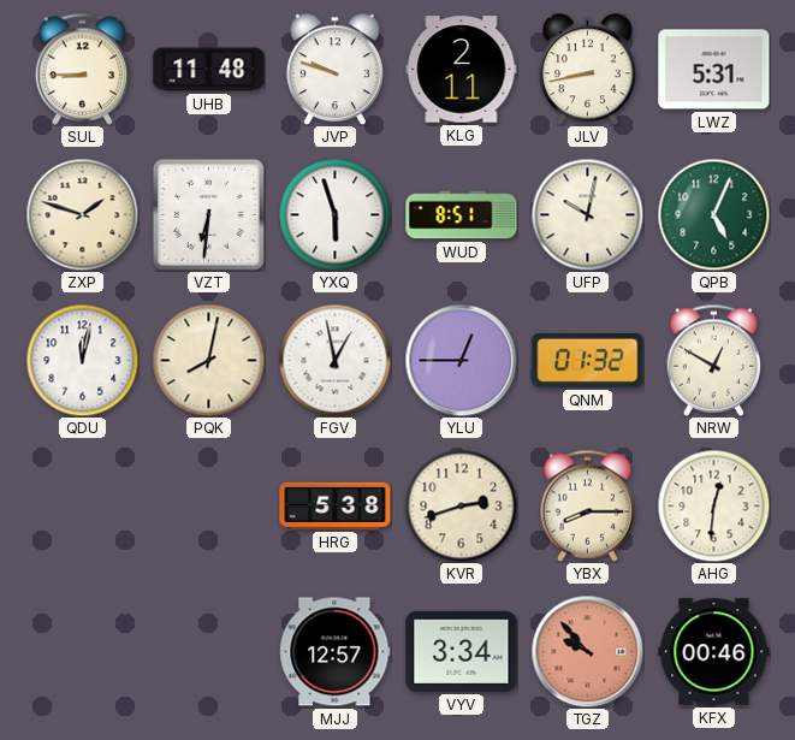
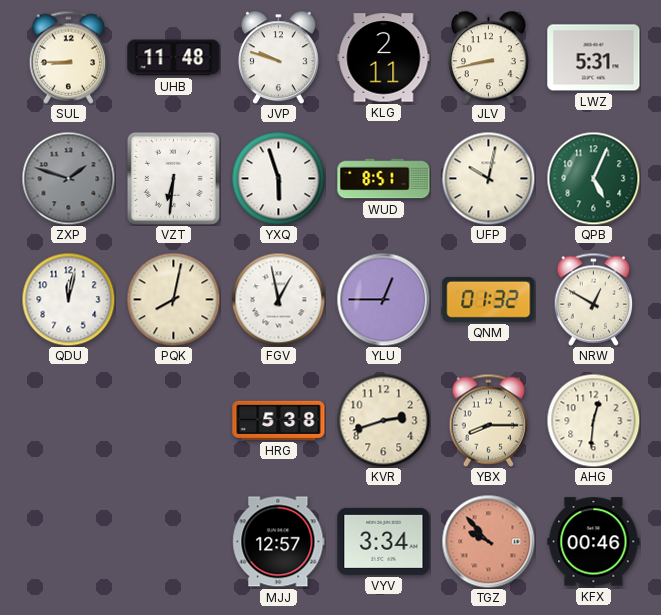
ZXP dial: cream -> grey (68, 178)
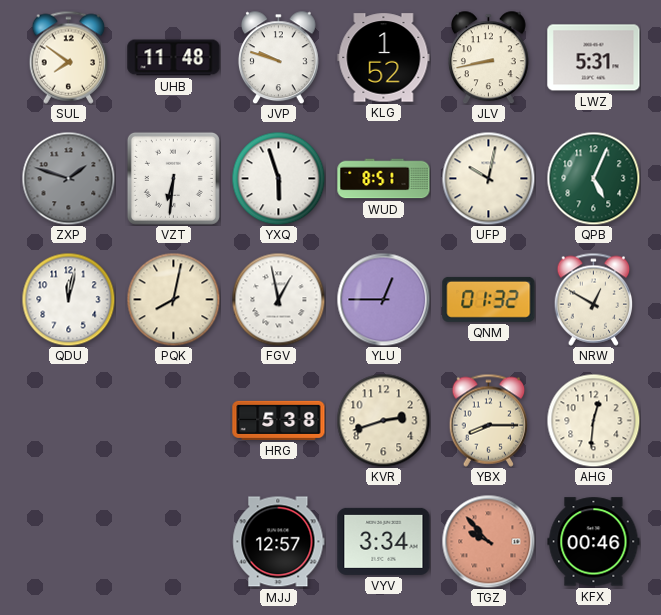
SUL: 8:45 -> 7:51 (69, 57)
KLG: 2:11 -> 1:52 (384, 58)
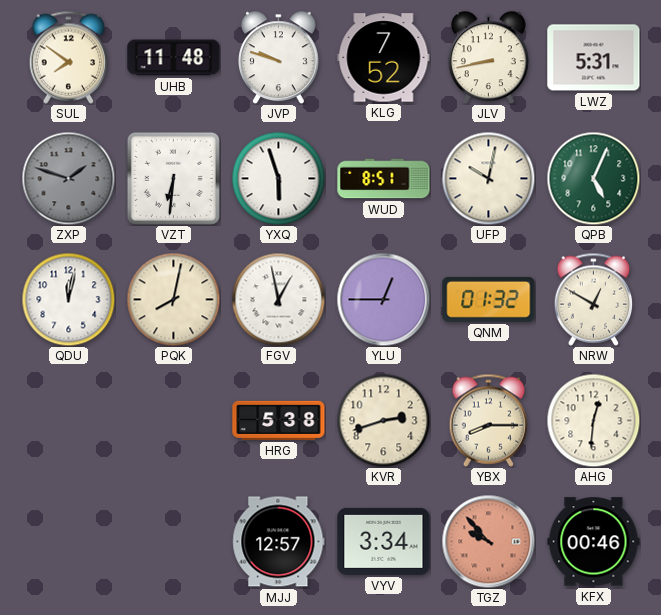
KLG: 1:52 -> 7:52 (384, 58)
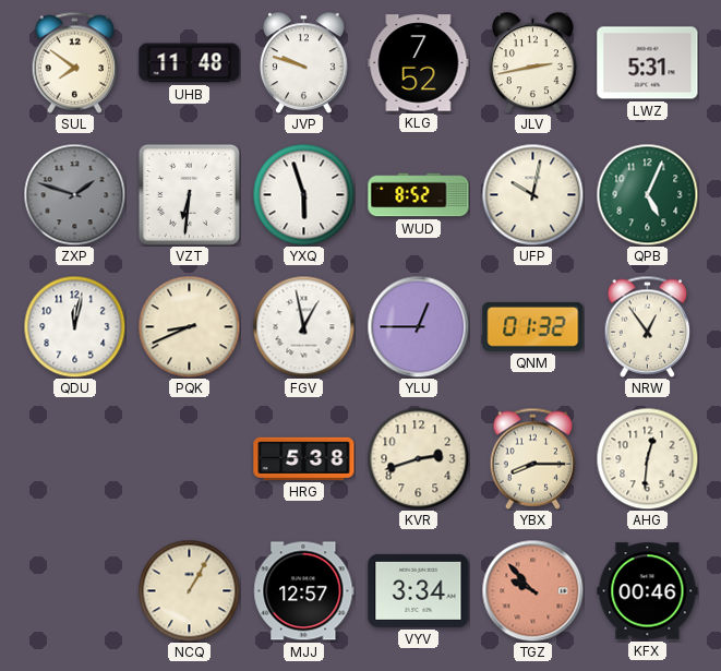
JLV: 8:43 -> 2:43 (532, 62)
WUD: 8:51 -> 8:52 (419, 195)
PQK: 8:02 -> 8:41 (189, 326)
NRW: 12:50 -> 12:54 (648, 326)
NCQ: none -> 1:05 (189, 590)
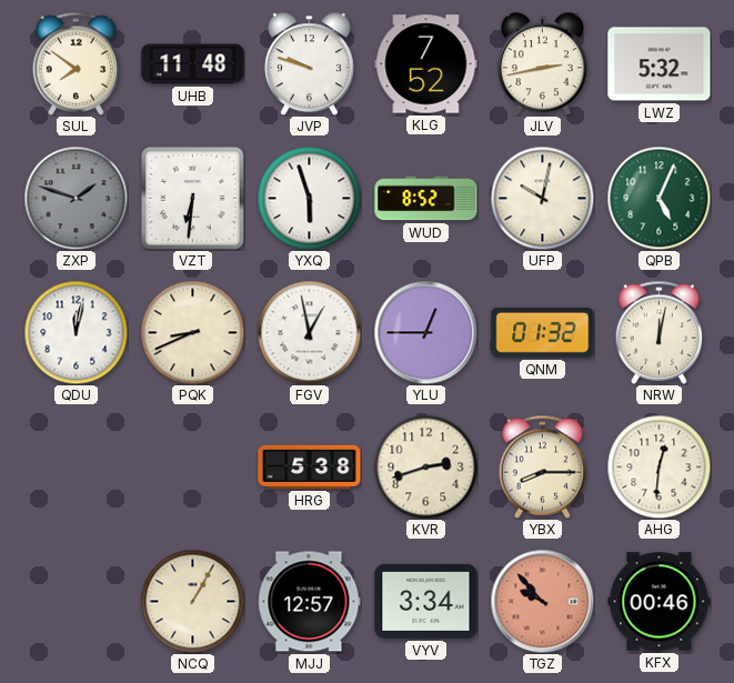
LWZ: 5:31 -> 5:32 (660, 64)
NRW: 12:54 -> 12:02 (660, 332)
